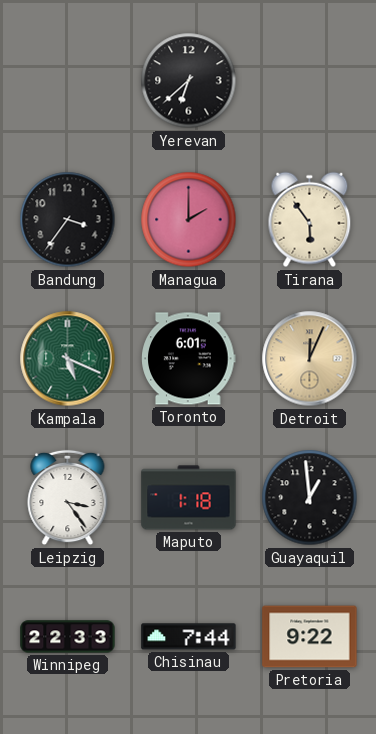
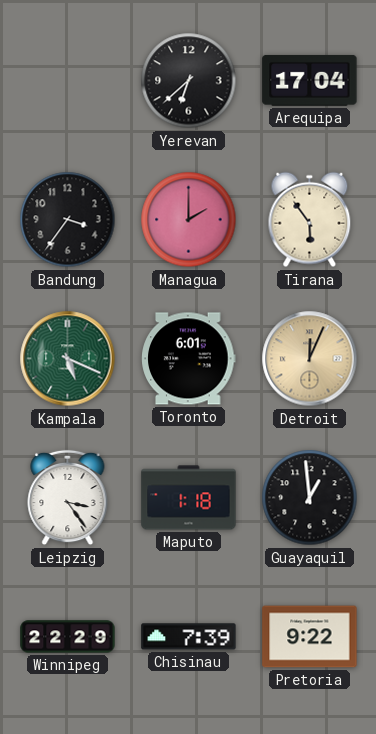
Arequipa: none -> 17:04 (310, 81)
Winnipeg: 22:33 -> 22:29 (68, 637)
Chisinau: 7:44 -> 7:39 (189, 637)
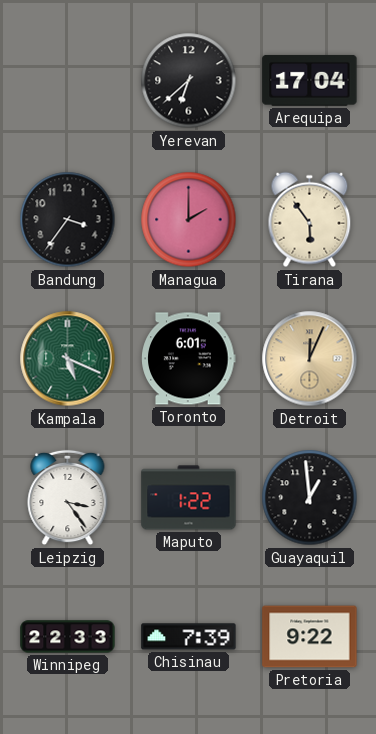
Maputo: 1:18 -> 1:22 (189, 498)
Winnipeg: 22:29 -> 22:33 (68, 637)
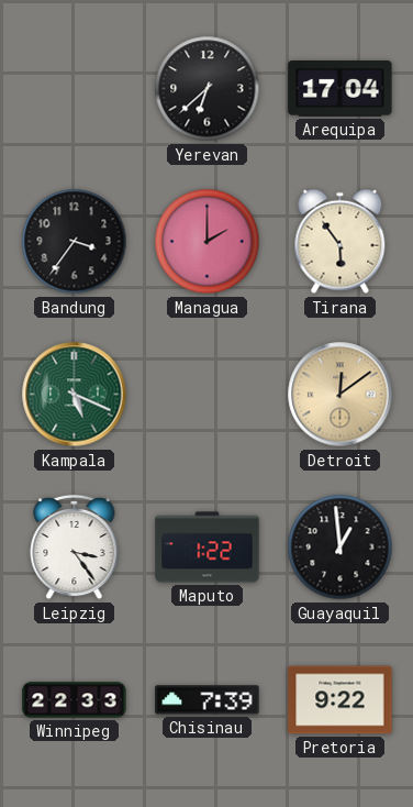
Toronto: 6:01 -> none (189, 359)
Detroit: 12:04 -> 12:09 (341, 395)
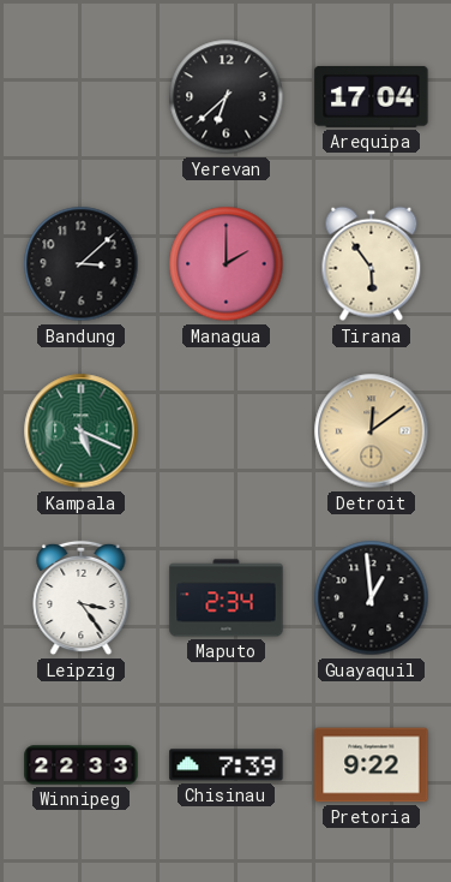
Bandung: 3:36 -> 3:08 (82, 264)
Maputo: 1:22 -> 2:34 (227, 598)
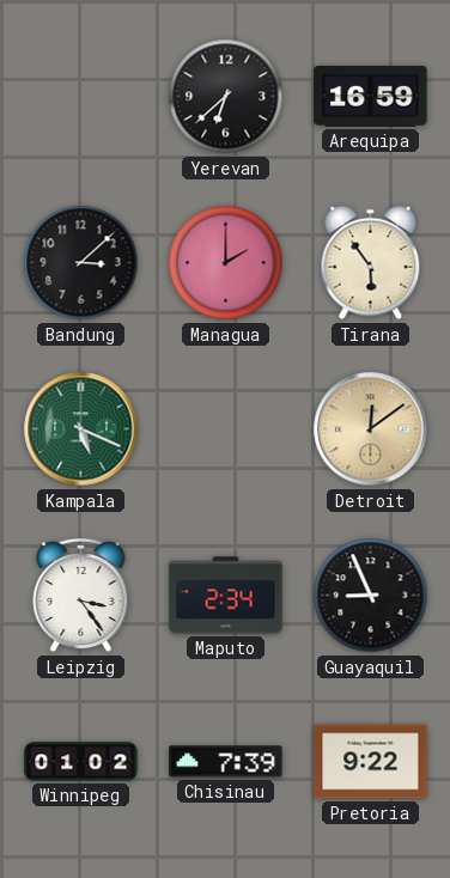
Arequipa: 17:04 -> 16:59 (371, 97)
Guayaquil: 12:59 -> 8:56 (371, 596)
Winnipeg: 22:33 -> 01:02 (81, 762)
